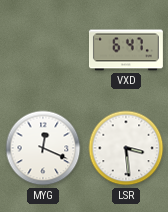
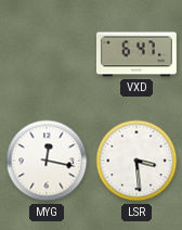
MYG: 12:19 -> 12:17 (47, 161)
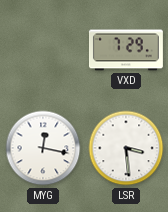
VXD: 6:47 -> 7:29 (126, 50)
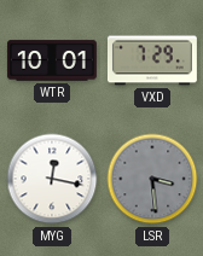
WTR: none -> 10:01 (52, 60)
LSR dial: white -> grey (152, 179)
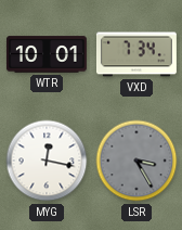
VXD: 7:29 -> 7:34 (136, 54)
LSR: 3:29 -> 3:25 (136, 161)
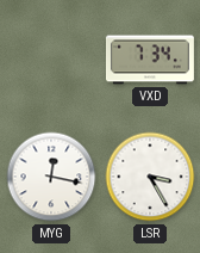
WTR: 10:01 -> none (47, 54)
LSR dial: grey -> white (150, 177)
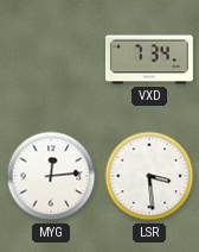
MYG: 12:17 -> 12:14 (51, 176)
LSR: 3:25 -> 3:29 (149, 176)
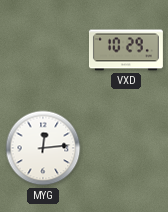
VXD: 7:34 -> 10:29 (126, 50)
LSR: 3:29 -> none (149, 176)
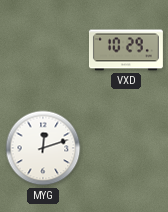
MYG: 12:14 -> 12:12 (43, 148)
